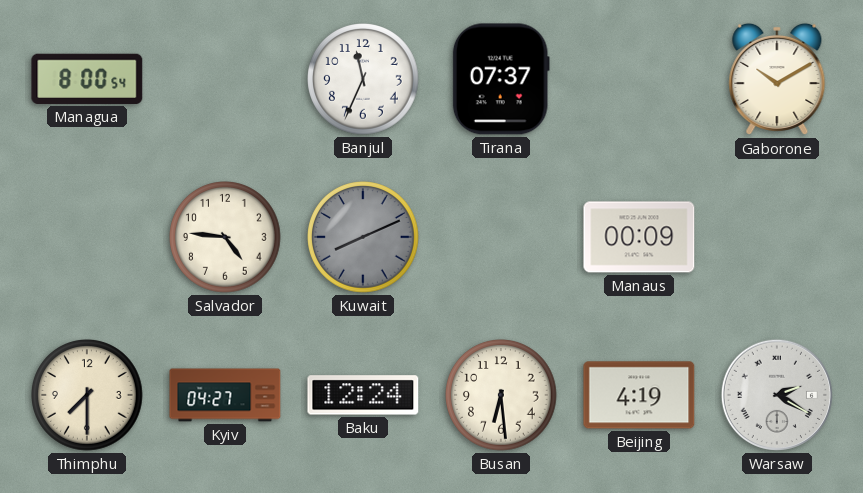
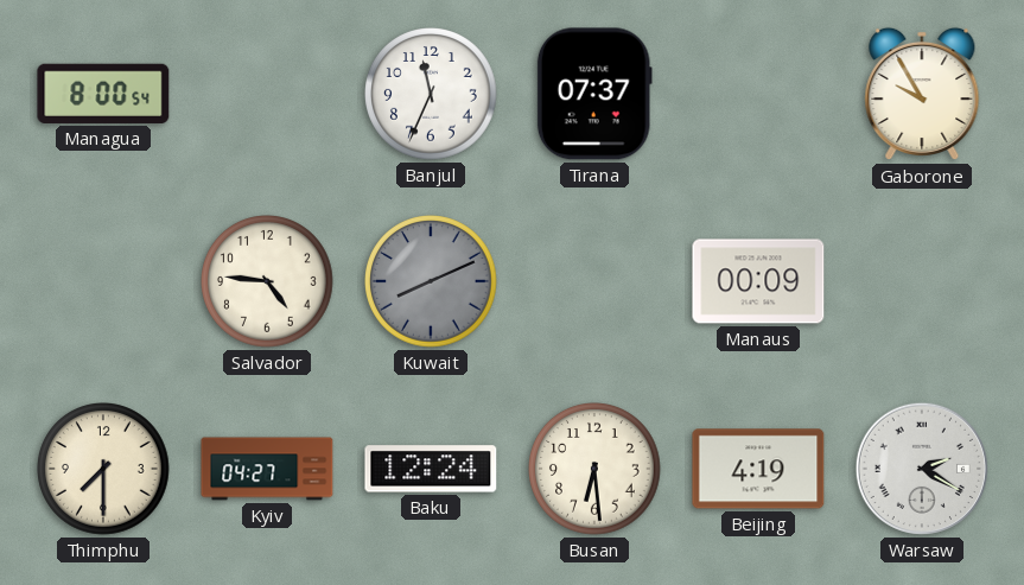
Gaborone: 10:10 -> 9:55 (922, 94)
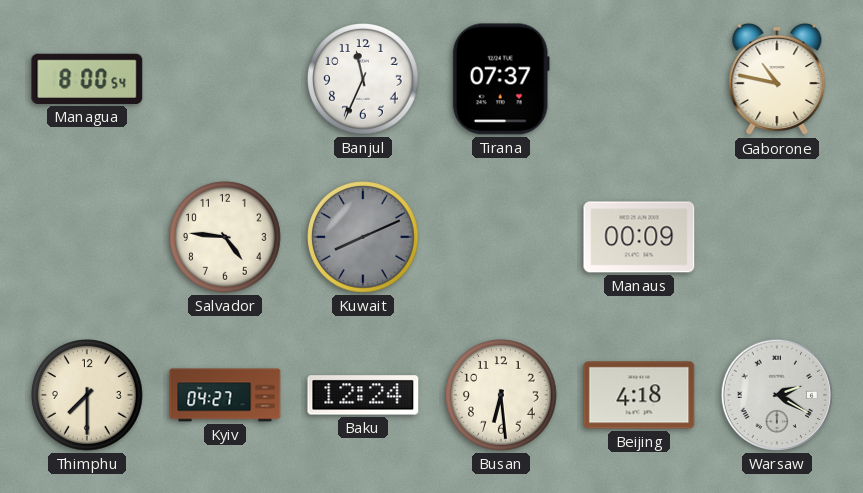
Gaborone: 9:55 -> 10:47 (777, 79)
Beijing: 4:19 -> 4:18 (639, 395)
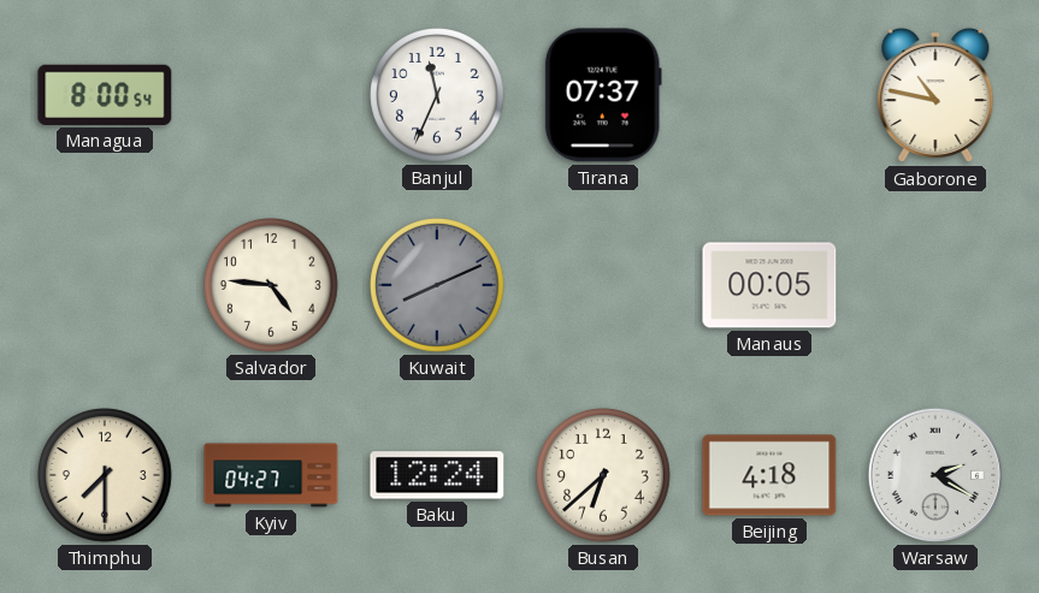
Manaus: 00:09 -> 00:05 (769, 285)
Busan: 6:29 -> 6:38 (603, 475)
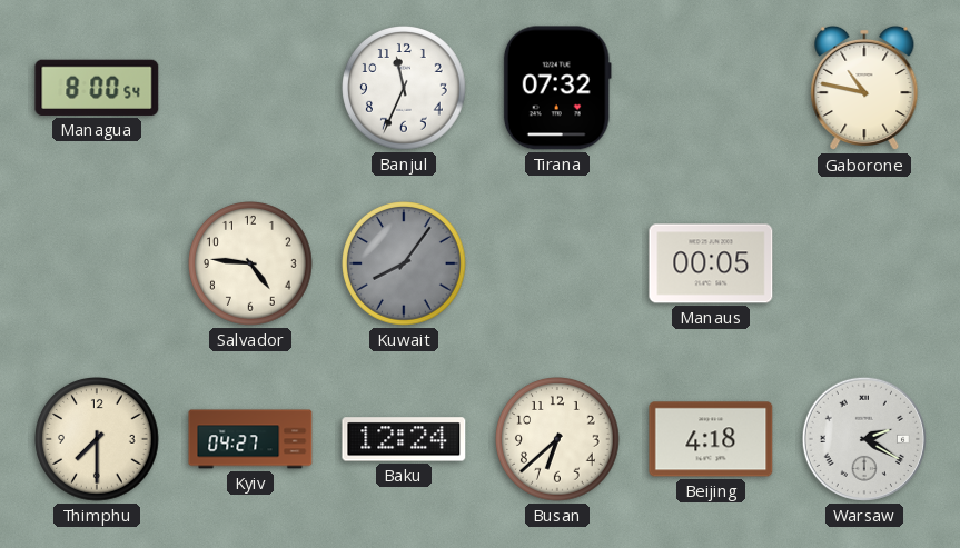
Tirana: 07:37 -> 07:32 (557, 88)
Kuwait: 8:11 -> 8:06 (404, 263)
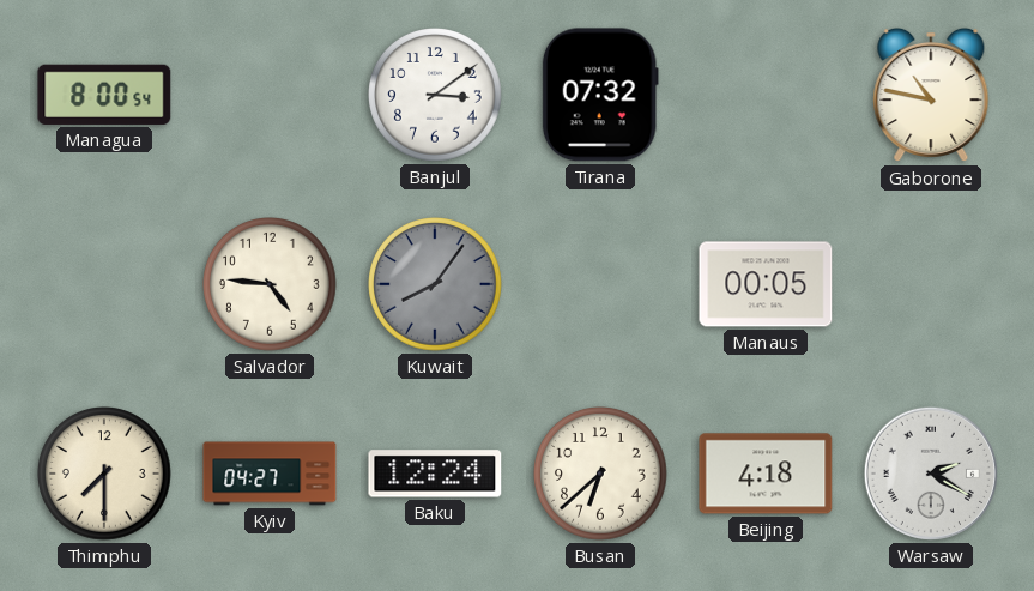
Banjul: 11:34 -> 3:09 (435, 95)
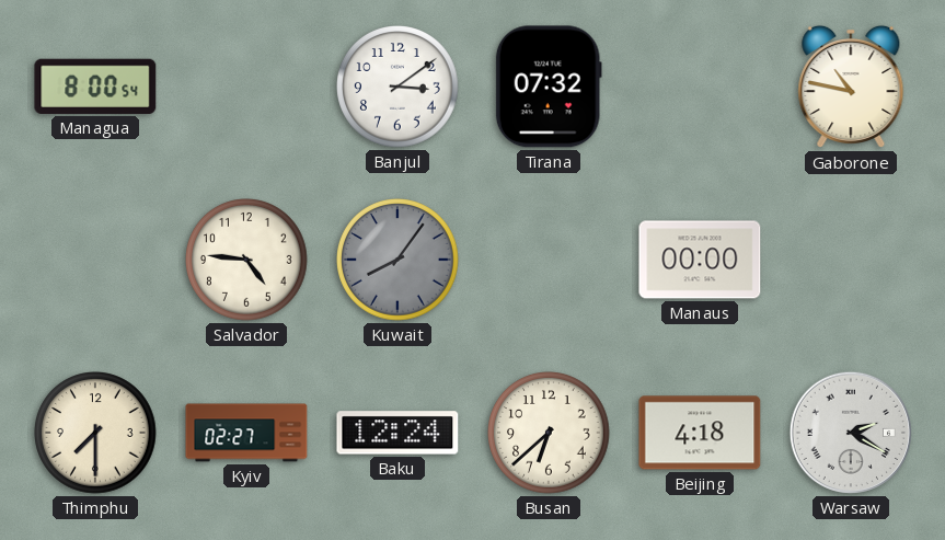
Manaus: 00:05 -> 00:00 (700, 260)
Kyiv: 04:27 -> 02:27 (246, 433)
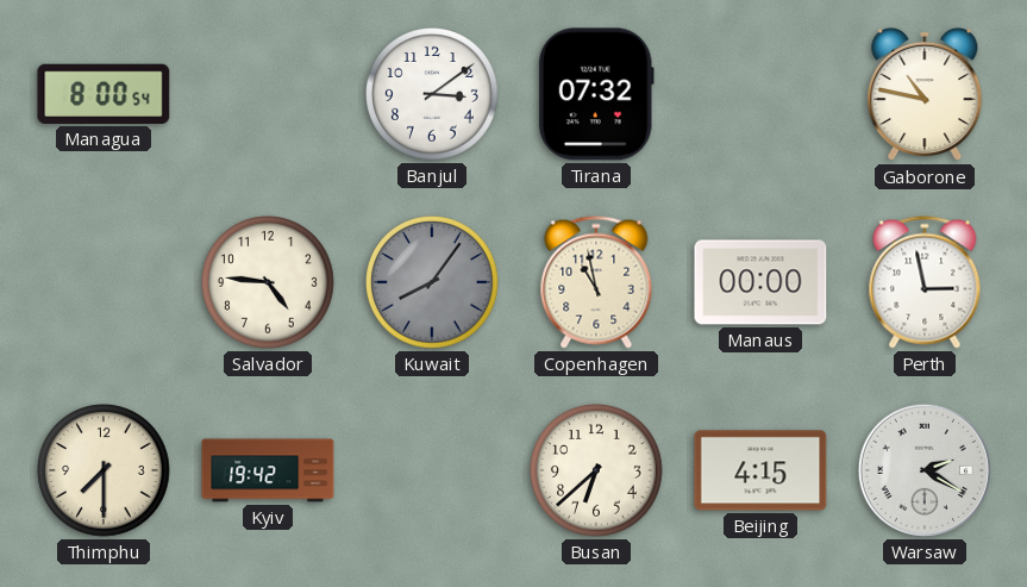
Copenhagen: none -> 10:58 (596, 282)
Perth: none -> 2:58 (925, 282)
Kyiv: 02:27 -> 19:42 (268, 470)
Baku: 12:24 -> none (397, 433)
Beijing: 4:18 -> 4:15 (760, 470)
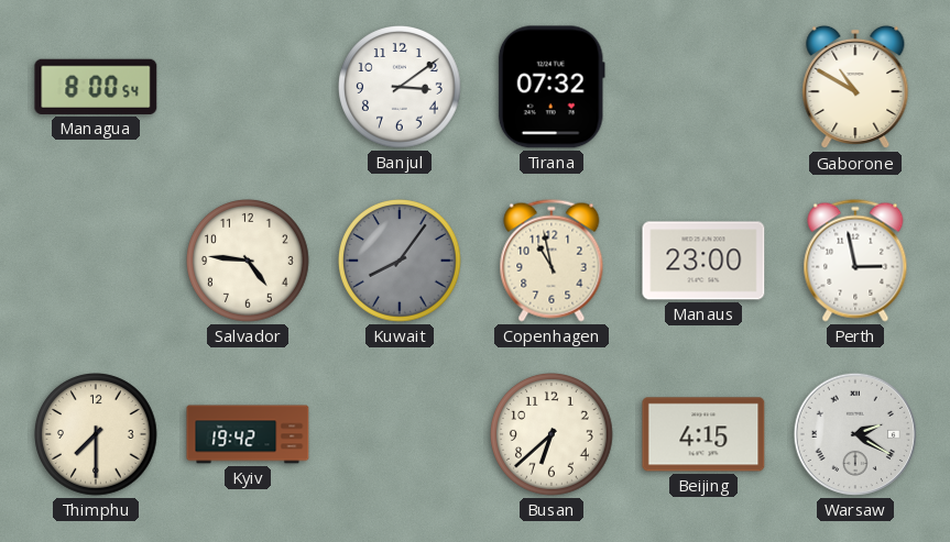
Gaborone: 10:47 -> 10:50 (855, 87)
Manaus: 00:00 -> 23:00 (703, 261)
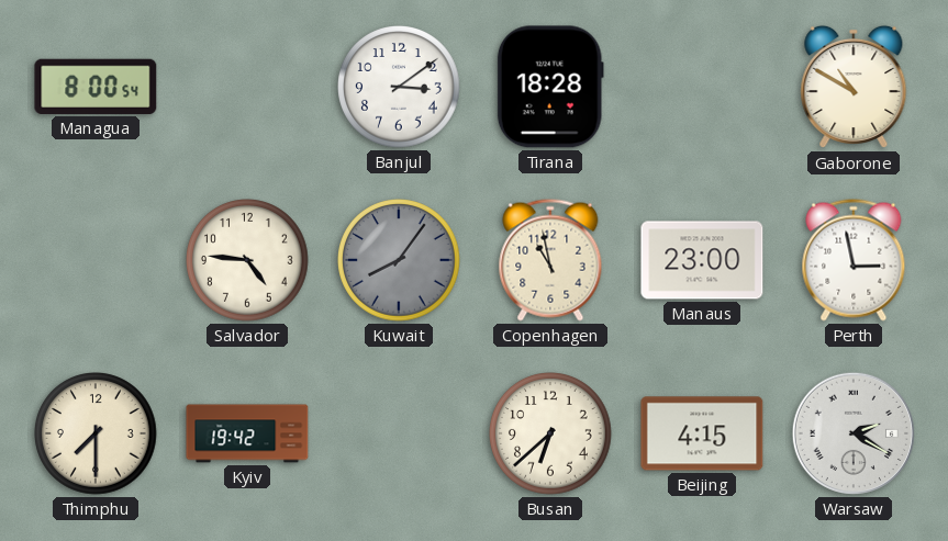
Tirana: 07:32 -> 18:28 (550, 87)
